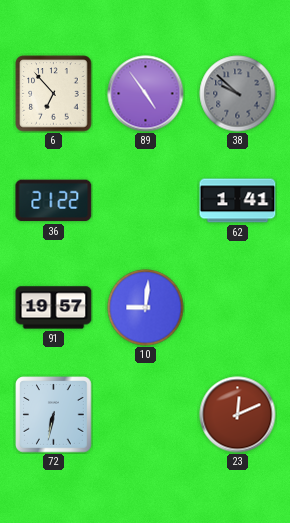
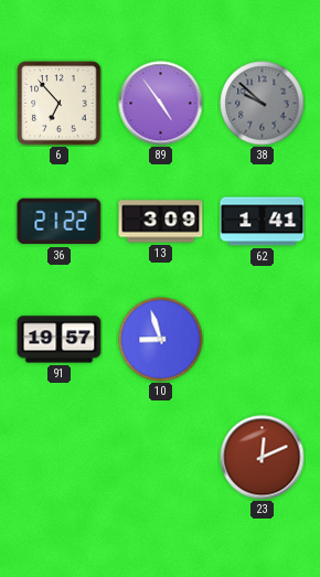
13: none -> 3:09 (161, 222)
10: 9:01 -> 8:57 (161, 340)
72: 6:32 -> none (54, 415)
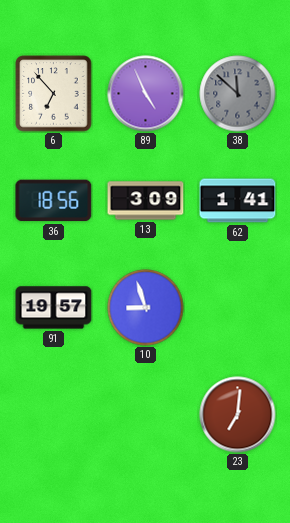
89: 4:54 -> 4:56 (146, 94)
38: 9:52 -> 11:52 (238, 94)
36: 21:22 -> 18:56 (54, 201)
23: 12:11 -> 7:01 (238, 415)
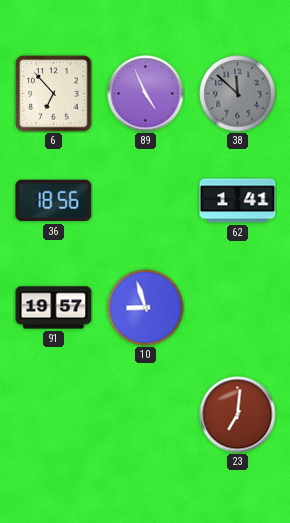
13: 3:09 -> none (146, 201)
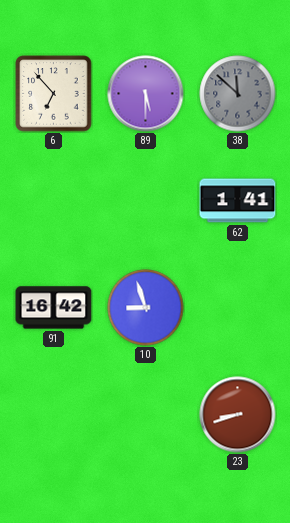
89: 4:56 -> 5:30 (146, 94)
36: 18:56 -> none (54, 201)
91: 19:57 -> 16:42 (54, 308)
23: 7:01 -> 8:42 (238, 415)
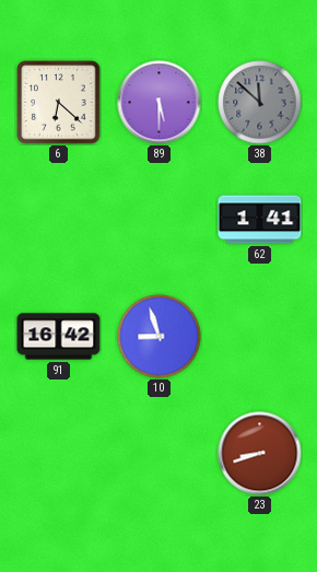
6: 6:53 -> 6:22 (59, 103)
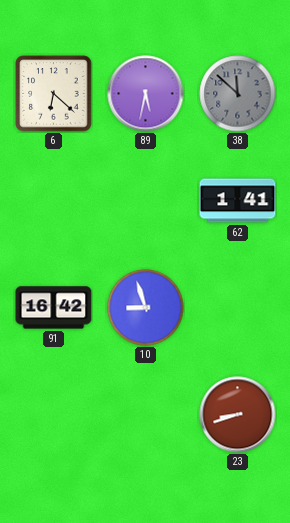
89: 5:30 -> 5:32 (146, 94)
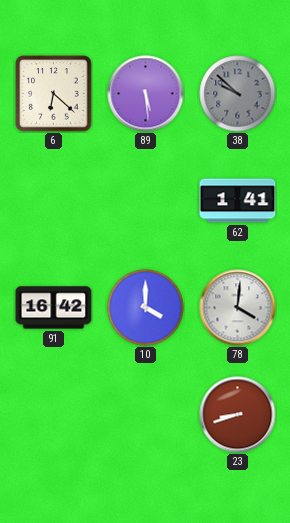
89: 5:32 -> 5:29 (146, 94)
38: 11:52 -> 9:52 (238, 94)
10: 8:57 -> 4:00 (146, 308)
78: none -> 4:01 (238, 308)
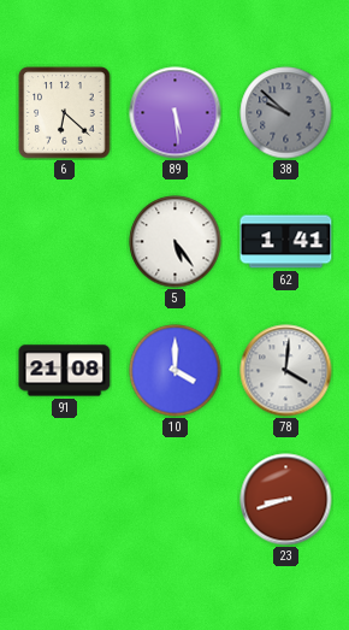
5: none -> 5:24 (176, 242)
91: 16:42 -> 21:08 (65, 371)
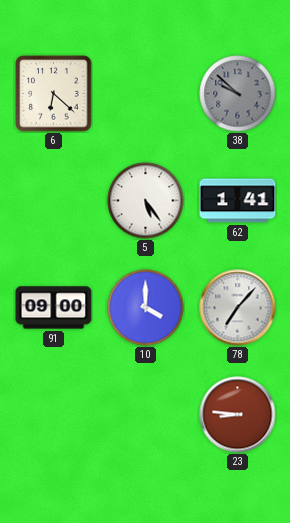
89: 5:29 -> none (176, 113)
91: 21:08 -> 09:00 (54, 308)
78: 4:01 -> 7:07 (238, 308)
23: 8:42 -> 8:46 (238, 415)
